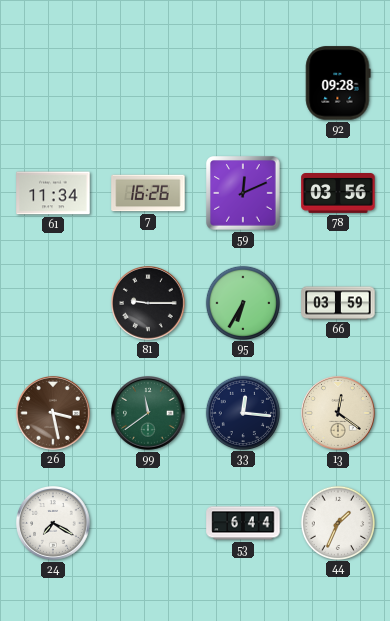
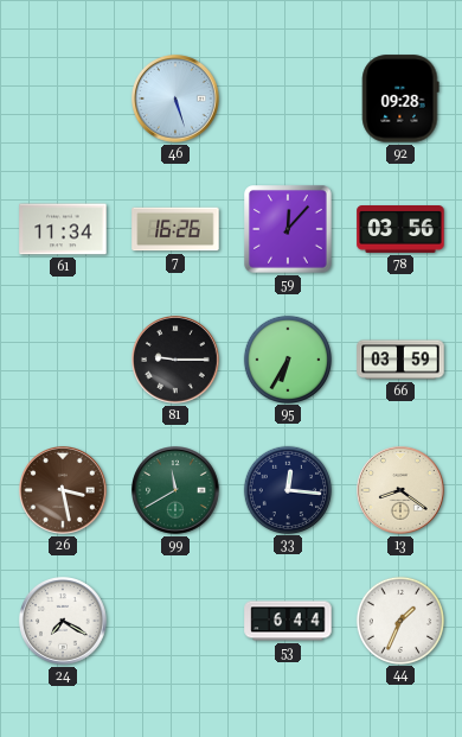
46: none -> 5:27 (177, 100)
59: 12:11 -> 12:07 (288, 229)
99: 11:39 -> 11:40 (177, 491)
13: 12:21 -> 8:21 (402, 491)
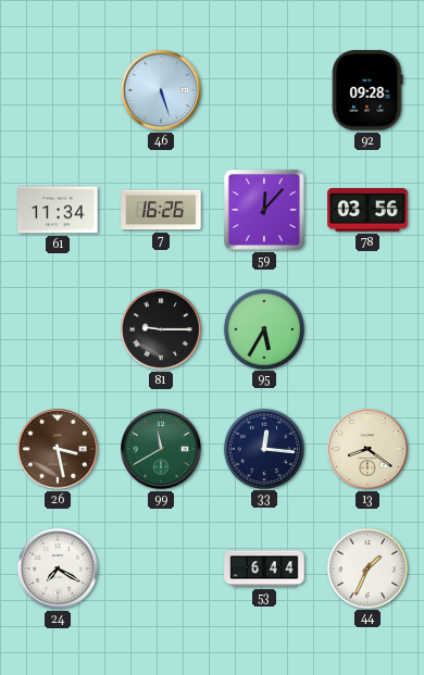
95: 6:35 -> 5:35 (263, 328)
66: 03:59 -> none (400, 360)
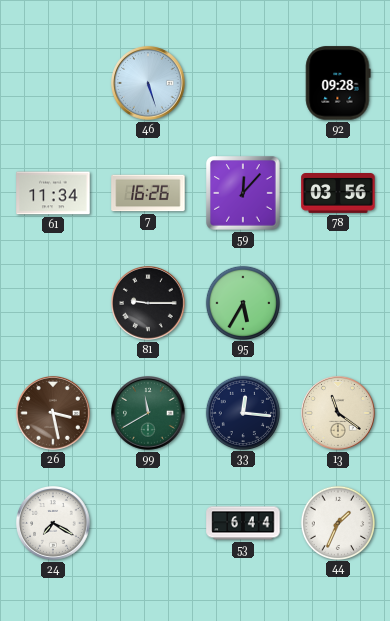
13: 8:21 -> 11:21 (339, 414)
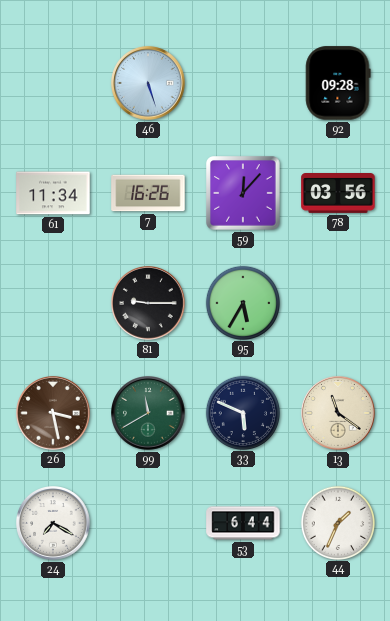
33: 12:16 -> 5:49 (242, 412)
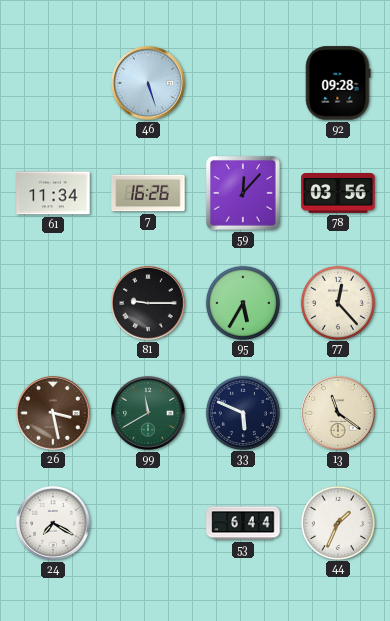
77: none -> 12:23 (337, 302)
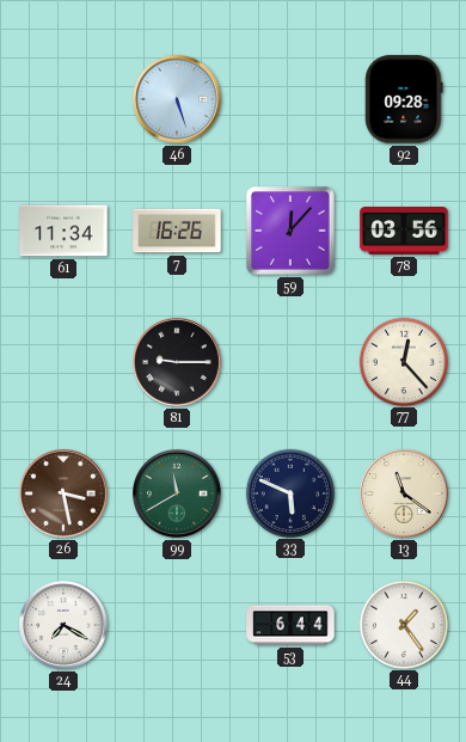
95: 5:35 -> none (242, 302)
44: 1:34 -> 1:24 (403, 624)
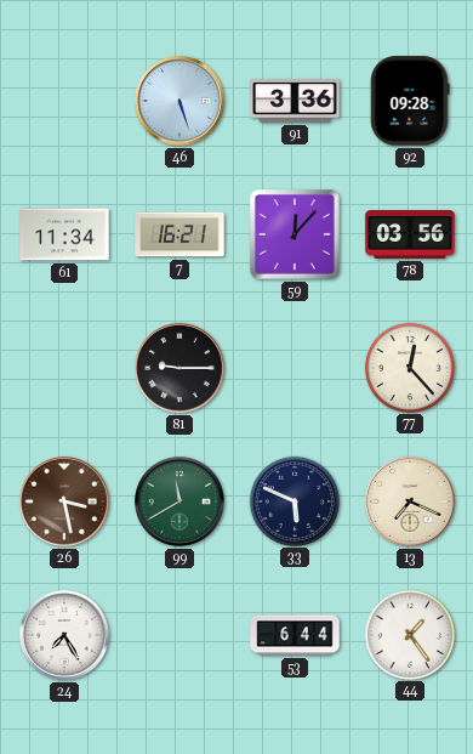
91: none -> 3:36 (295, 101)
7: 16:26 -> 16:21 (179, 234)
13: 11:21 -> 7:19 (411, 503)
24: 7:20 -> 7:25 (65, 636)
